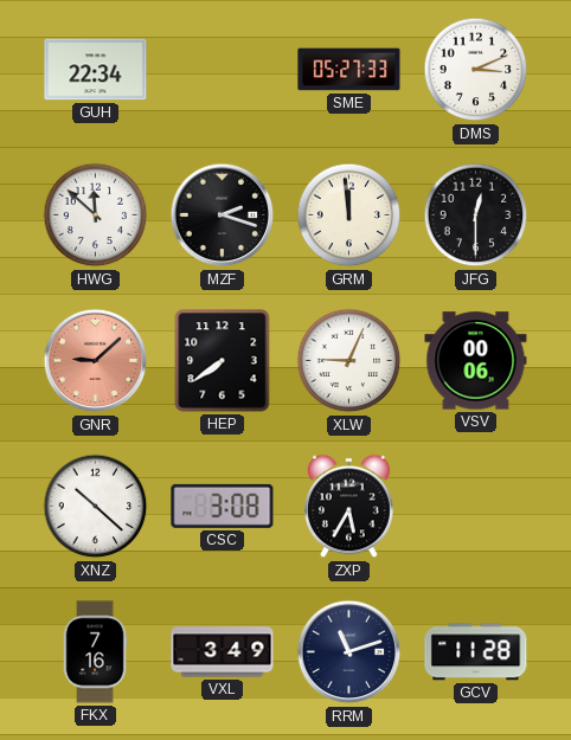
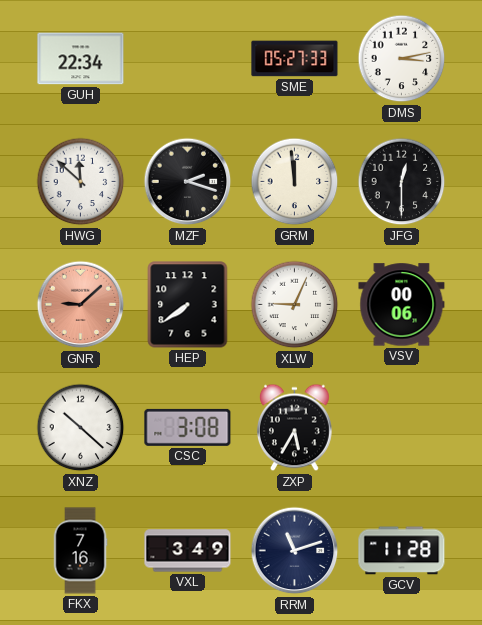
DMS: 3:11 -> 3:13 (402, 59)
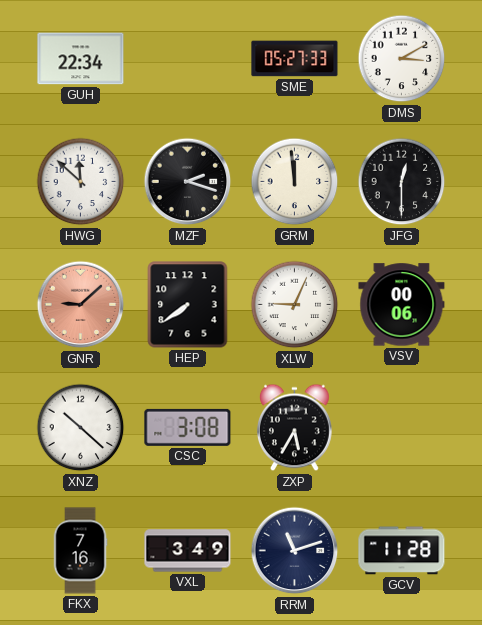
DMS: 3:13 -> 3:10 (402, 59)
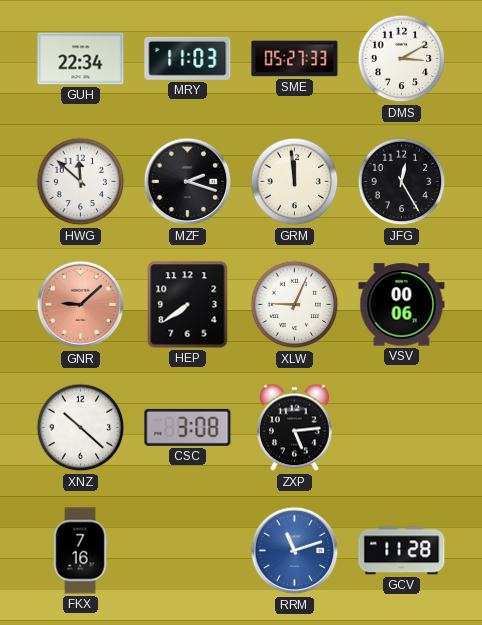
MRY: none -> 11:03 (188, 58)
JFG: 12:30 -> 12:25 (402, 182)
ZXP: 5:35 -> 5:14 (295, 428)
VXL: 3:49 -> none (188, 551)
RRM dial: navy -> blue (295, 551)
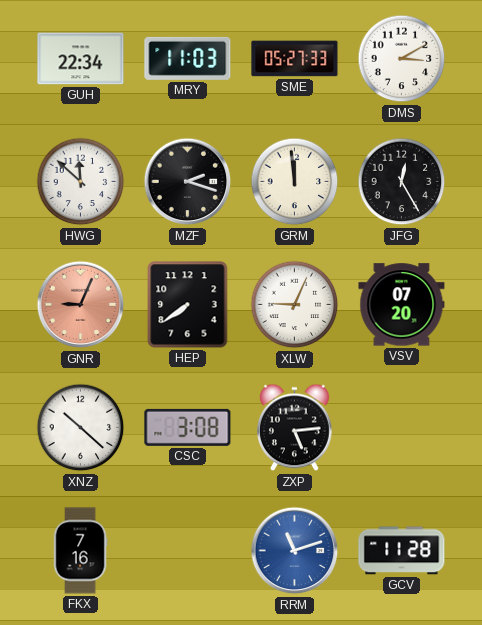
GNR: 9:08 -> 9:04 (81, 305)
VSV: 00:06 -> 07:20 (402, 305)
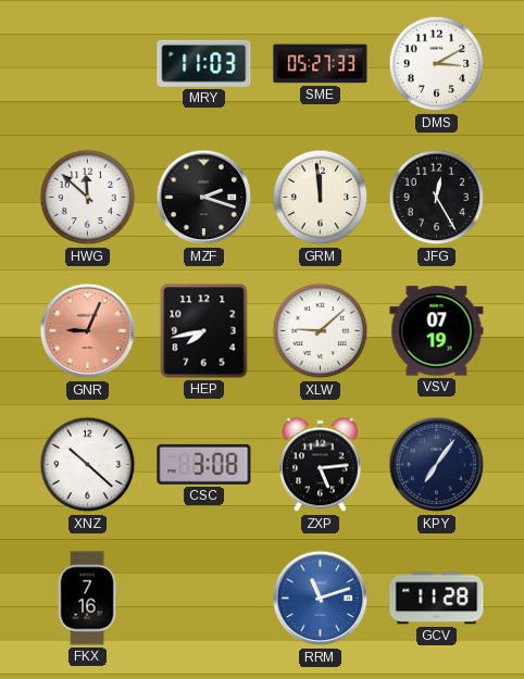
GUH: 22:34 -> none (81, 59)
HEP: 7:39 -> 7:43 (204, 331)
XLW: 9:04 -> 9:08 (321, 331)
VSV: 07:20 -> 07:19 (437, 331)
KPY: none -> 7:06 (437, 465)
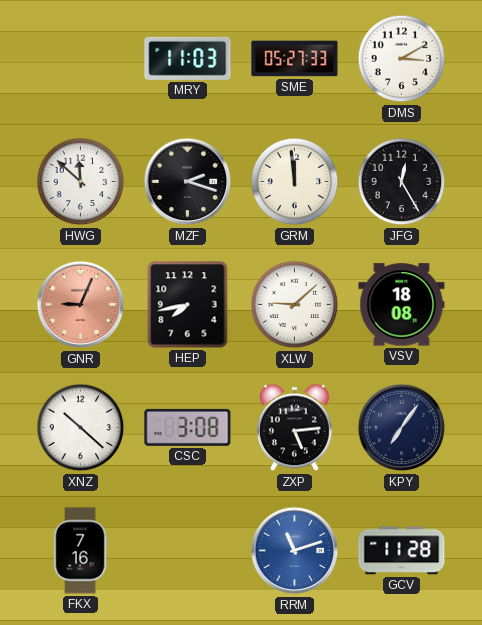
VSV: 07:19 -> 18:08 (402, 305)
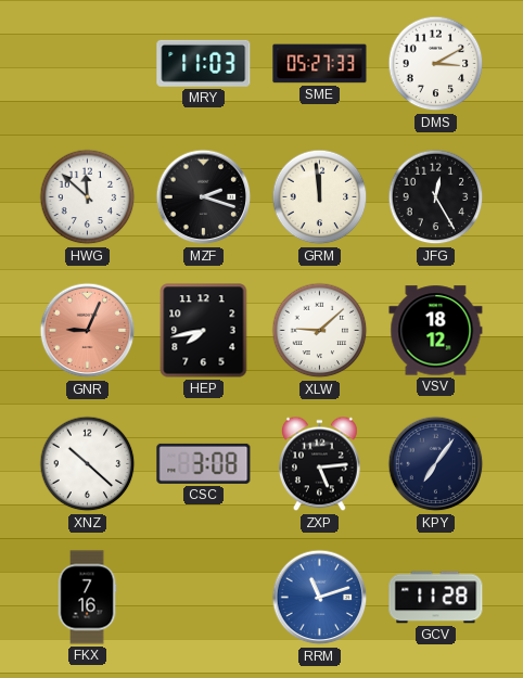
VSV: 18:08 -> 18:12 (436, 331)
